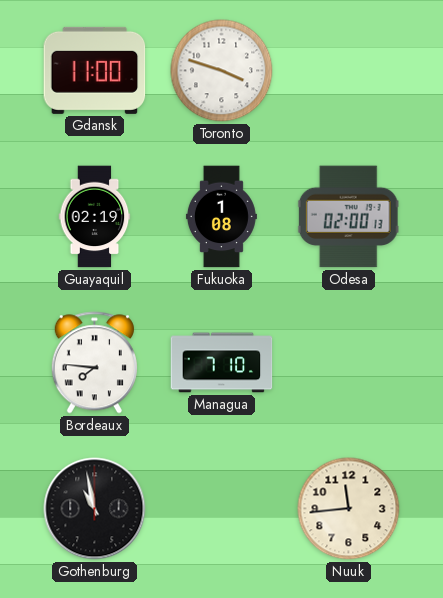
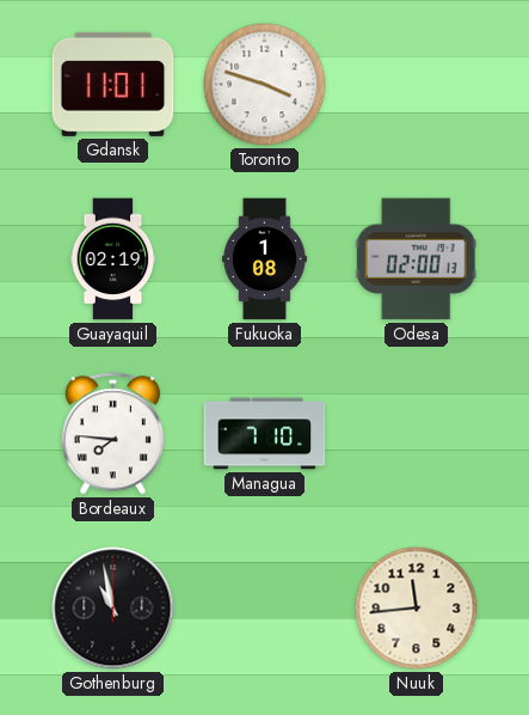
Gdansk: 11:00 -> 11:01 (113, 84)
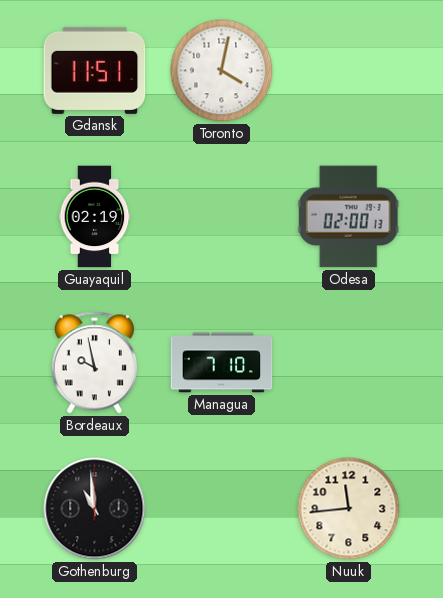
Gdansk: 11:01 -> 11:51 (95, 70)
Toronto: 3:48 -> 4:02 (222, 71)
Fukuoka: 1:08 -> none (264, 259)
Bordeaux: 7:46 -> 9:58 (94, 363)
Gothenburg: 10:58 -> 10:59 (95, 509)
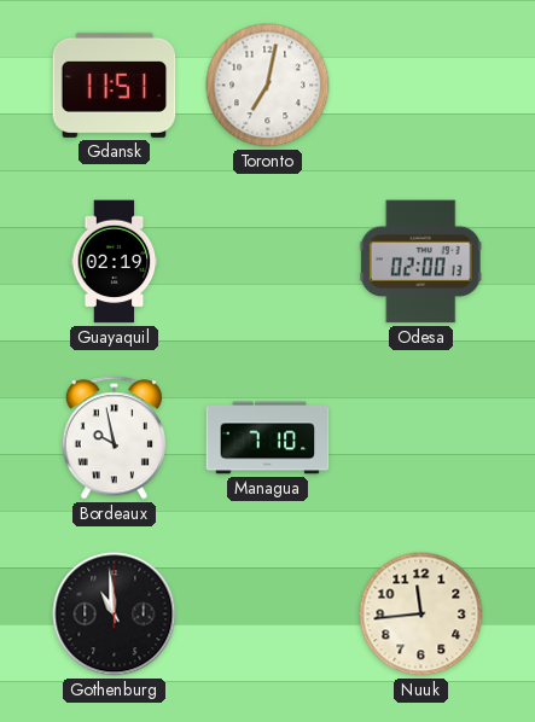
Toronto: 4:02 -> 7:02 (268, 86)
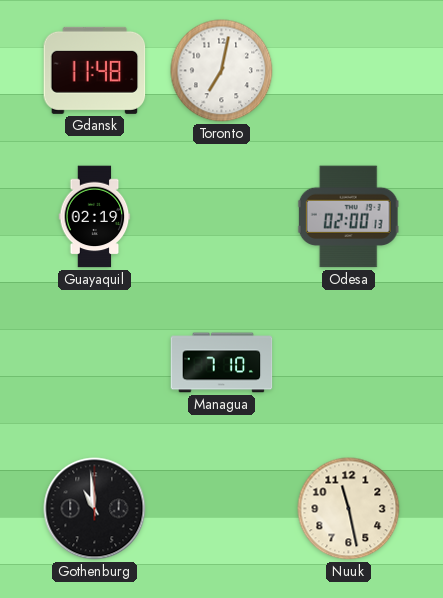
Gdansk: 11:51 -> 11:48 (95, 70)
Bordeaux: 9:58 -> none (114, 438)
Nuuk: 11:44 -> 11:28 (349, 509)
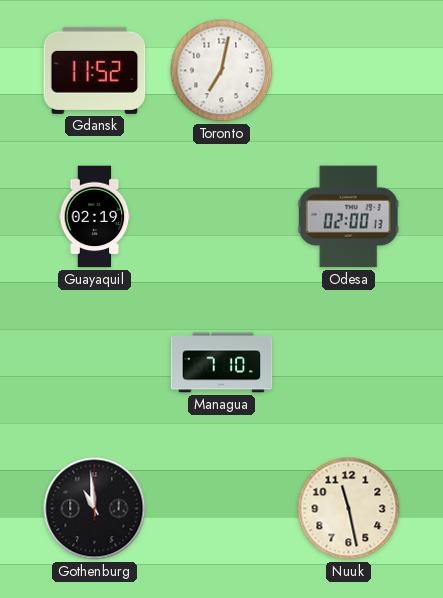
Gdansk: 11:48 -> 11:52 (95, 70)
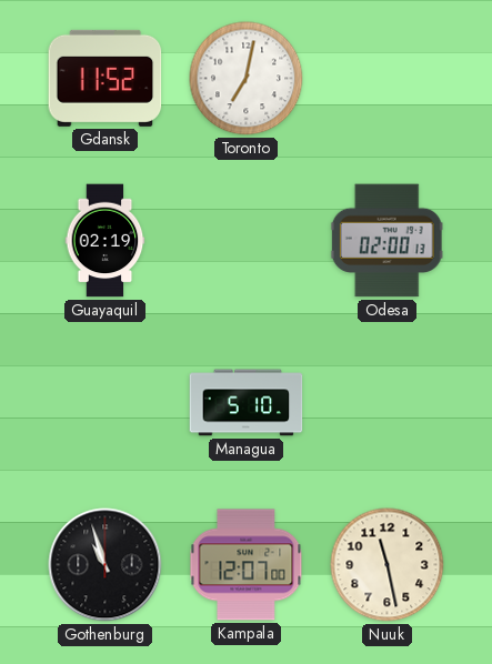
Managua: 7:10 -> 5:10 (247, 403)
Gothenburg: 10:59 -> 10:57 (106, 565)
Kampala: none -> 12:07 (247, 565)
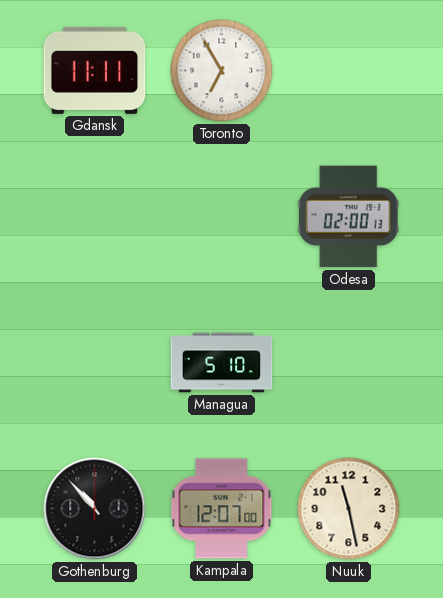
Gdansk: 11:52 -> 11:11 (95, 70)
Toronto: 7:02 -> 6:55 (222, 71)
Guayaquil: 02:19 -> none (106, 241)
Gothenburg: 10:57 -> 10:53 (95, 509)
